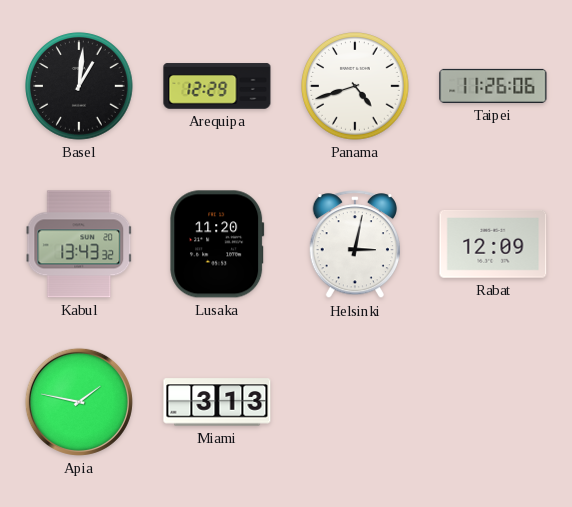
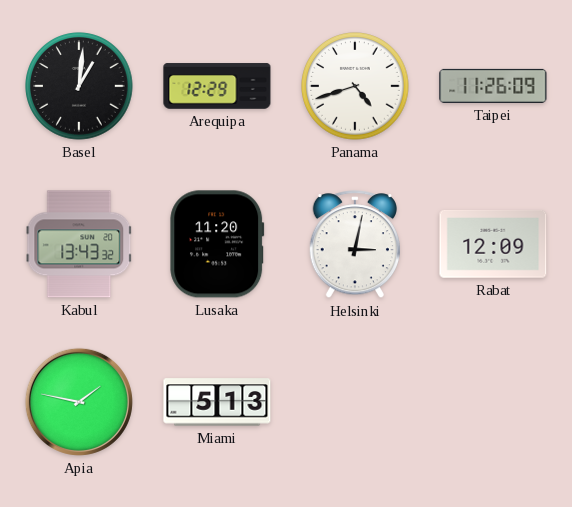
Taipei: 11:26:06 -> 11:26:09 (493, 86)
Miami: 3:13 -> 5:13 (217, 402)
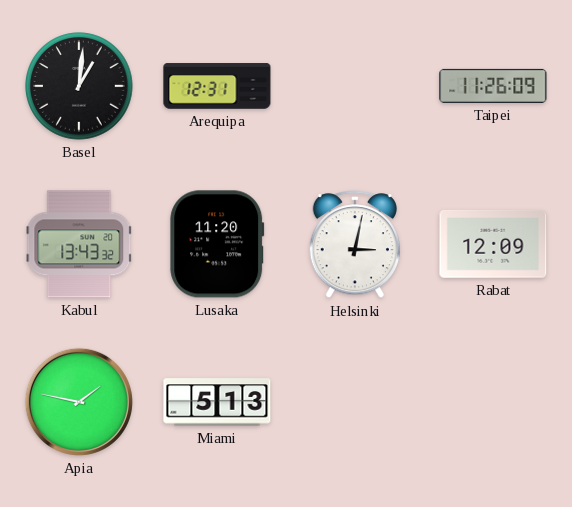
Arequipa: 12:29 -> 12:31 (217, 86)
Panama: 4:42 -> none (355, 86)
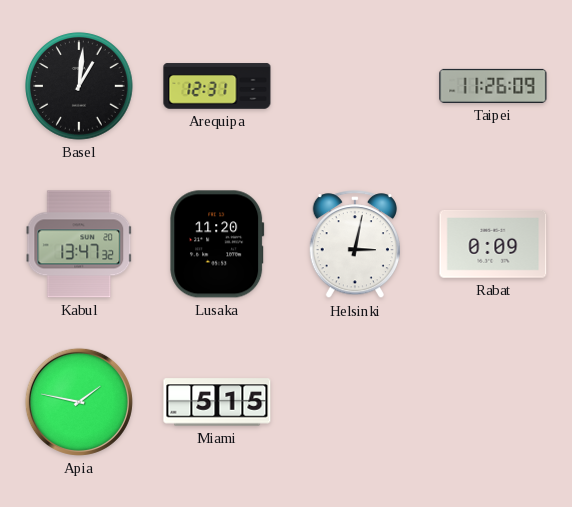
Kabul: 13:43 -> 13:47 (79, 244)
Rabat: 12:09 -> 0:09 (493, 244)
Miami: 5:13 -> 5:15 (217, 402)
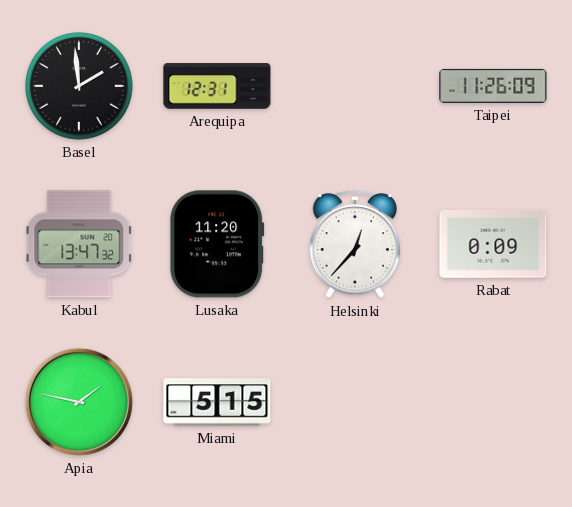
Basel: 1:01 -> 1:59 (79, 86)
Helsinki: 3:02 -> 12:37 (355, 245)
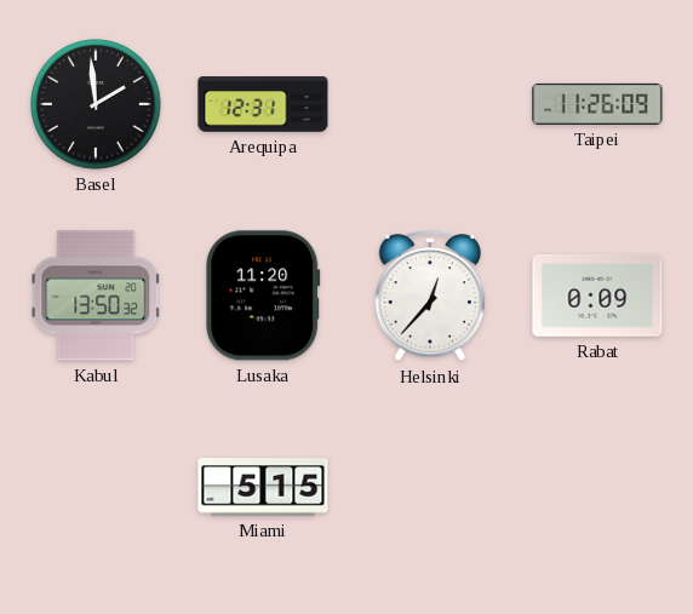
Kabul: 13:47 -> 13:50 (96, 295)
Apia: 1:47 -> none (79, 402)
